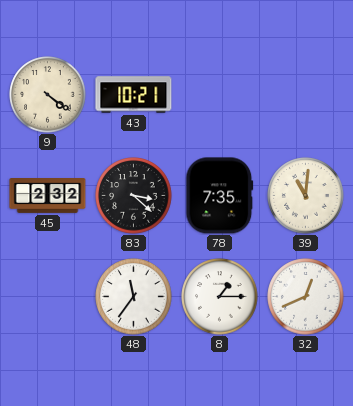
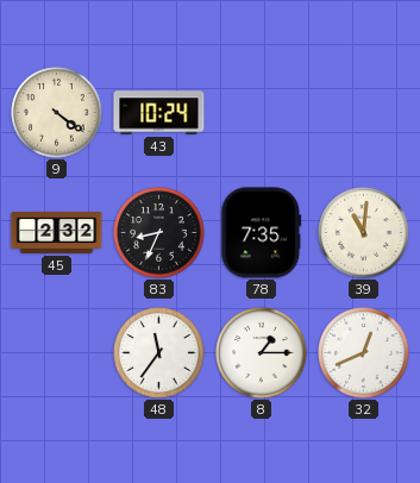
43: 10:21 -> 10:24 (159, 113)
83: 3:22 -> 8:34 (159, 233)
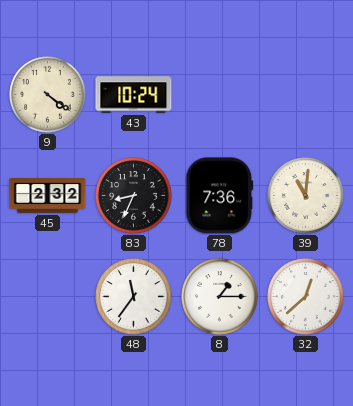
78: 7:35 -> 7:36 (220, 196)
32: 12:41 -> 12:38 (306, 297)
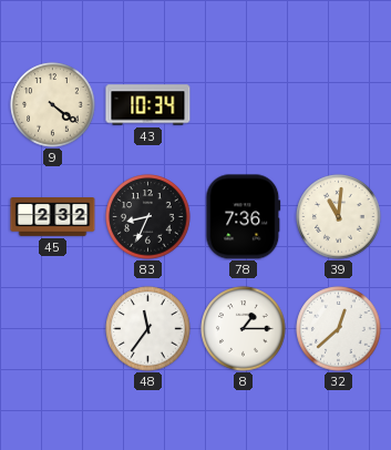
43: 10:24 -> 10:34 (148, 105)
